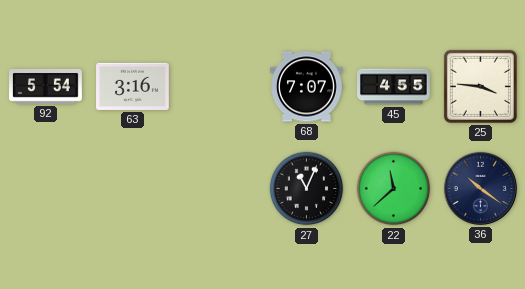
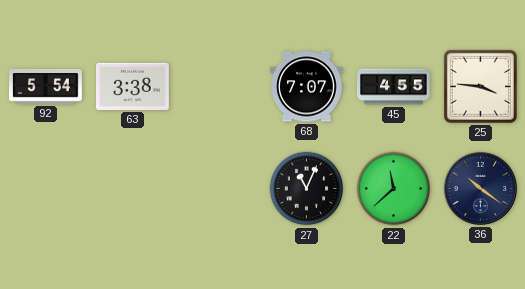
63: 3:16 -> 3:38 (133, 86)
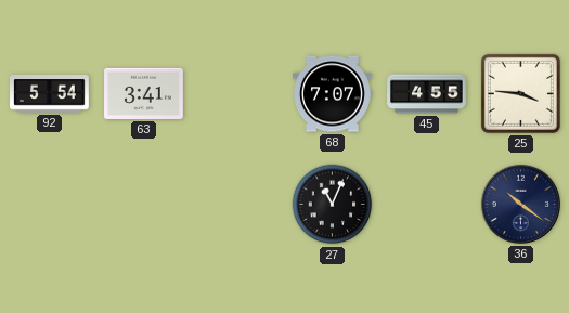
63: 3:38 -> 3:41 (144, 93)
22: 11:38 -> none (394, 189)
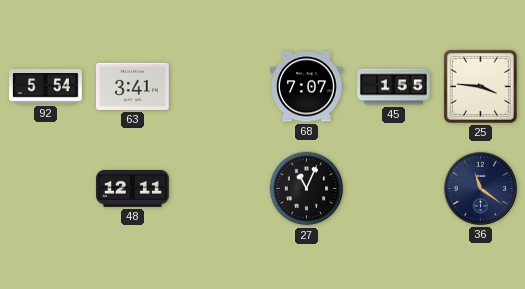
45: 4:55 -> 1:55 (394, 87)
48: none -> 12:11 (133, 188)
36: 10:21 -> 11:21 (480, 188)
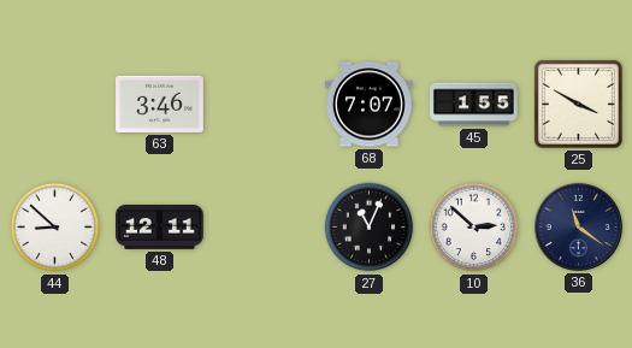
92: 5:54 -> none (46, 87)
63: 3:41 -> 3:46 (160, 104)
25: 3:46 -> 3:50 (578, 104)
44: none -> 8:52 (55, 228)
10: none -> 2:52 (474, 228)
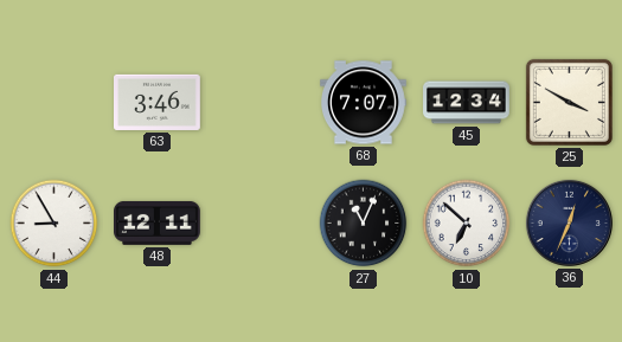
45: 1:55 -> 12:34 (467, 103)
44: 8:52 -> 8:55 (54, 224)
10: 2:52 -> 6:52 (467, 224)
36: 11:21 -> 12:34 (569, 222)
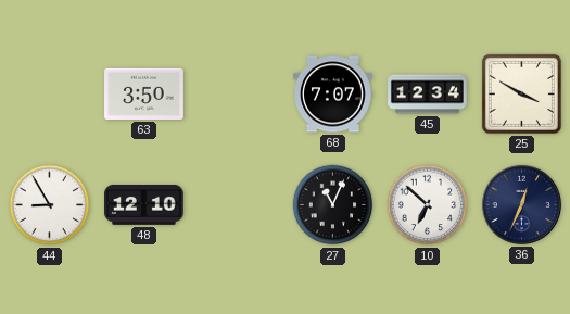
63: 3:46 -> 3:50 (144, 93)
48: 12:11 -> 12:10 (144, 204)
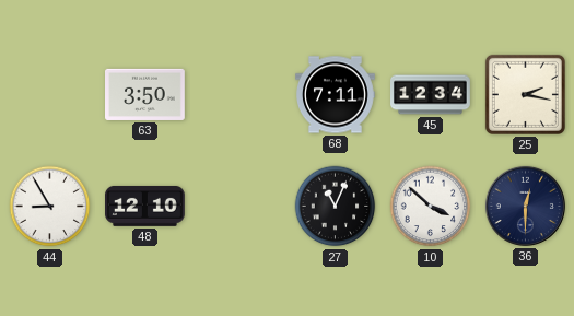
68: 7:07 -> 7:11 (336, 95)
25: 3:50 -> 2:17 (525, 94)
10: 6:52 -> 3:52 (431, 207)
36: 12:34 -> 12:30 (525, 206)
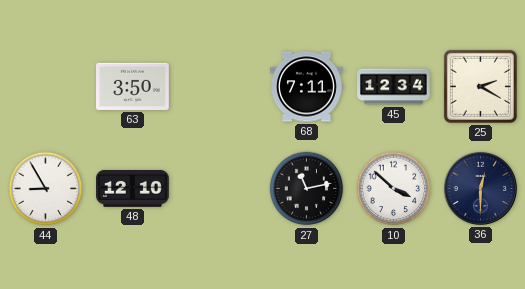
25: 2:17 -> 2:20 (480, 86)
27: 11:04 -> 11:13 (307, 189)
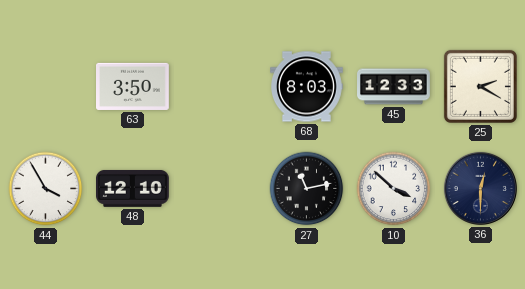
68: 7:11 -> 8:03 (307, 87)
45: 12:34 -> 12:33 (394, 87)
44: 8:55 -> 3:55 (46, 189)
